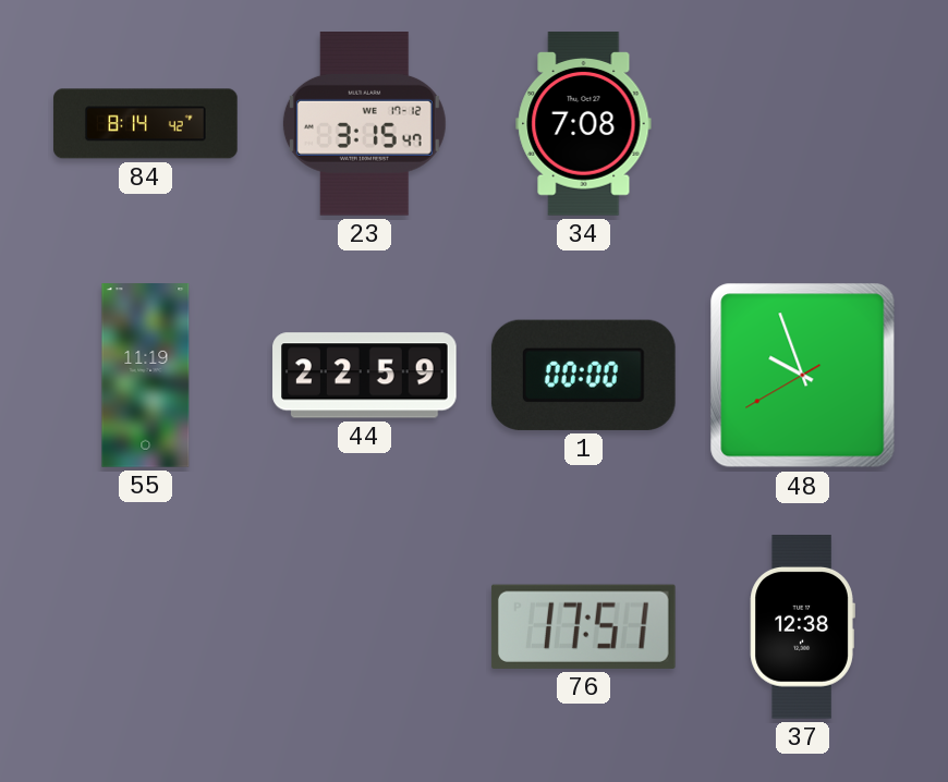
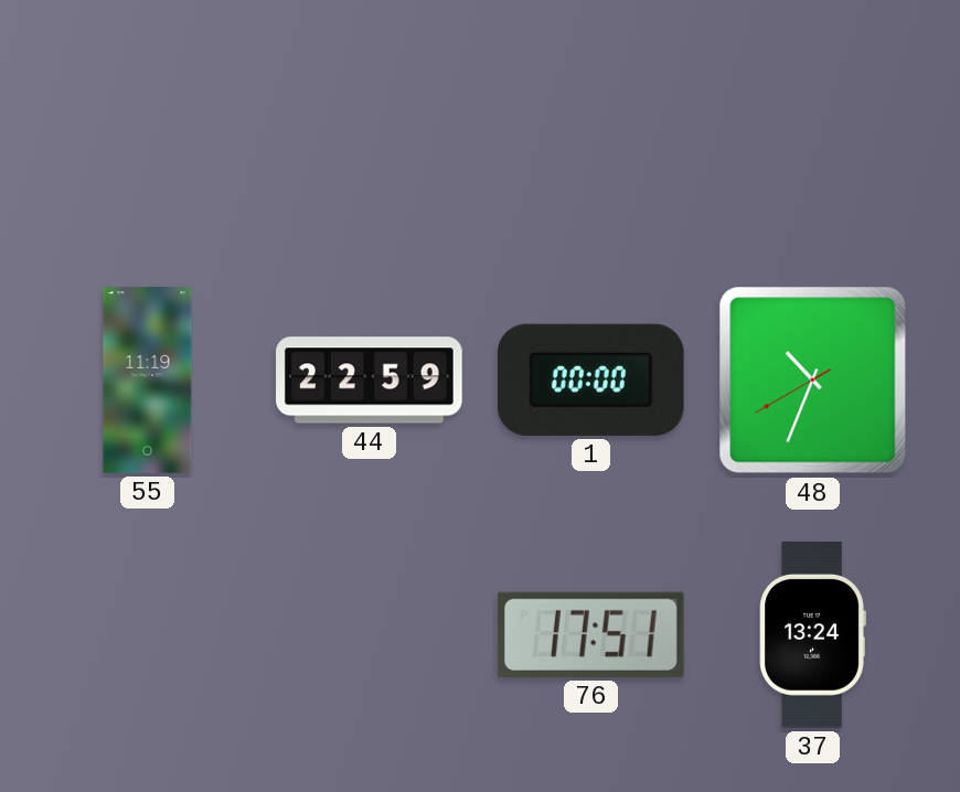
84: 8:14 -> none (146, 124)
23: 3:15 -> none (364, 124)
34: 7:08 -> none (584, 124)
48: 9:56 -> 10:33 (813, 381)
37: 12:38 -> 13:24 (812, 635)
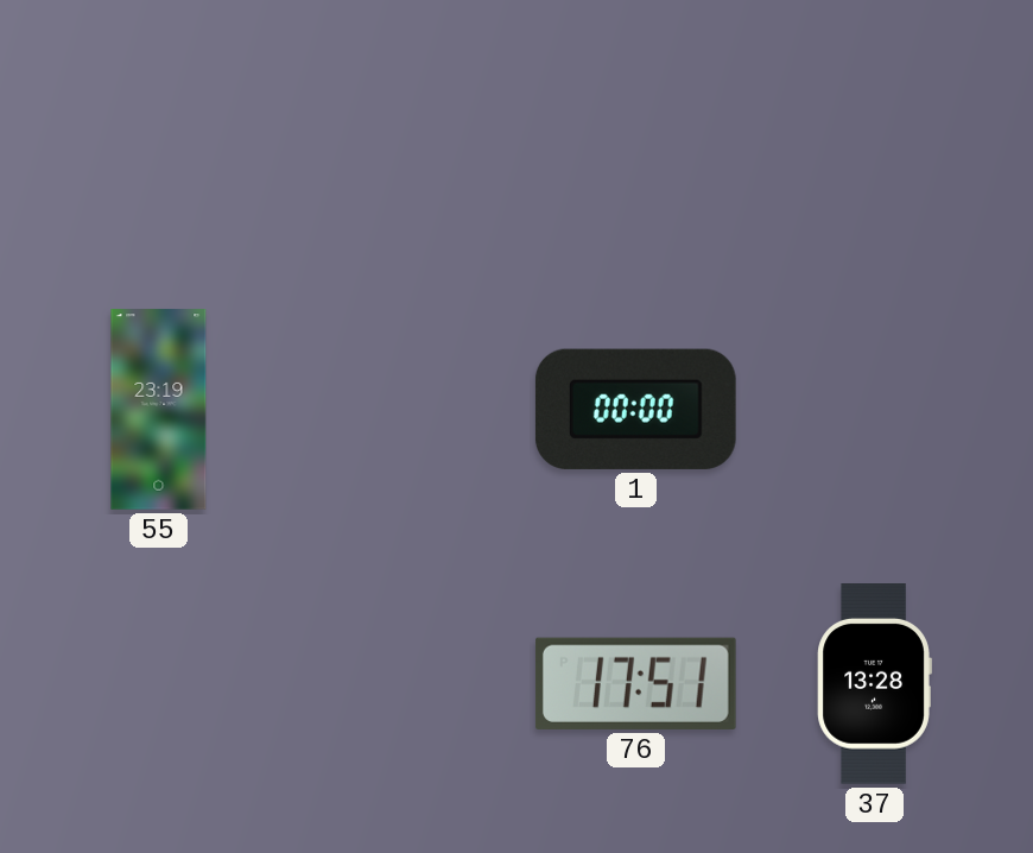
55: 11:19 -> 23:19 (159, 410)
44: 22:59 -> none (370, 381)
48: 10:33 -> none (813, 381)
37: 13:24 -> 13:28 (874, 684)
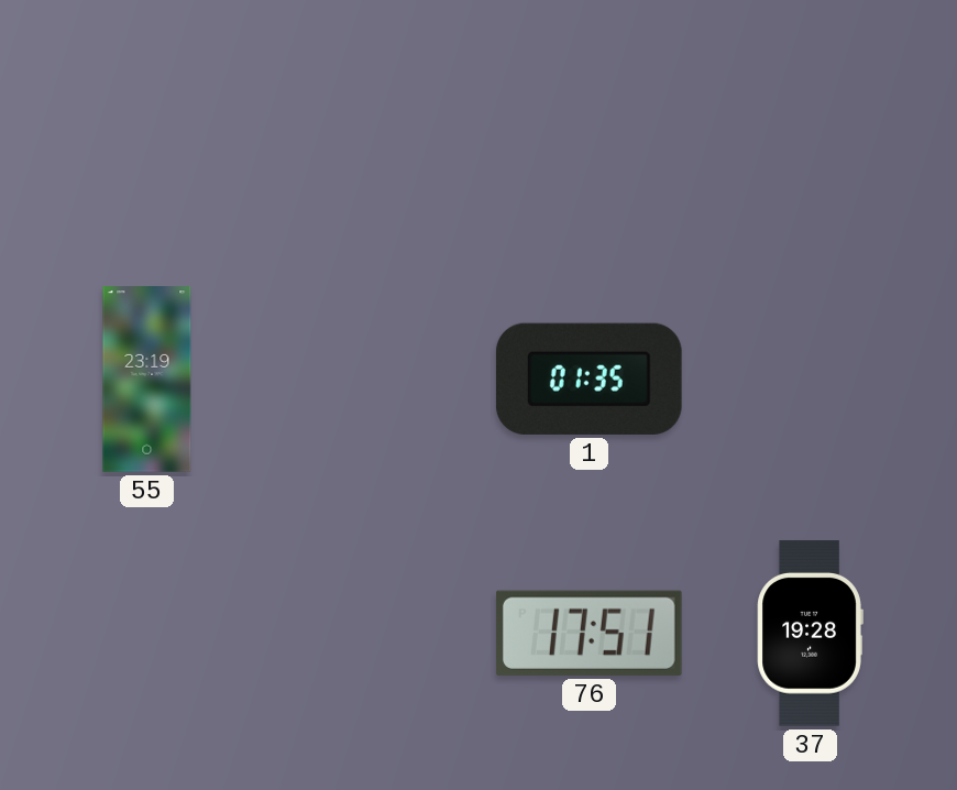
1: 00:00 -> 01:35 (588, 378)
37: 13:28 -> 19:28 (810, 634)
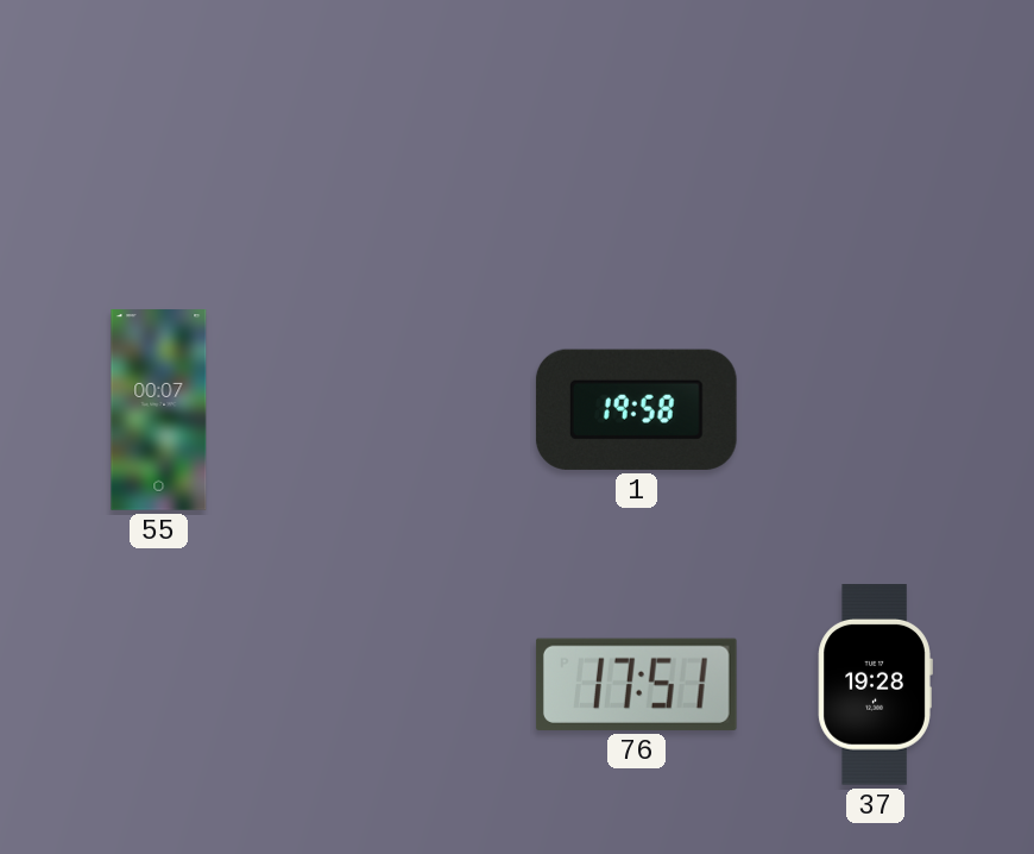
55: 23:19 -> 00:07 (159, 410)
1: 01:35 -> 19:58 (636, 409)
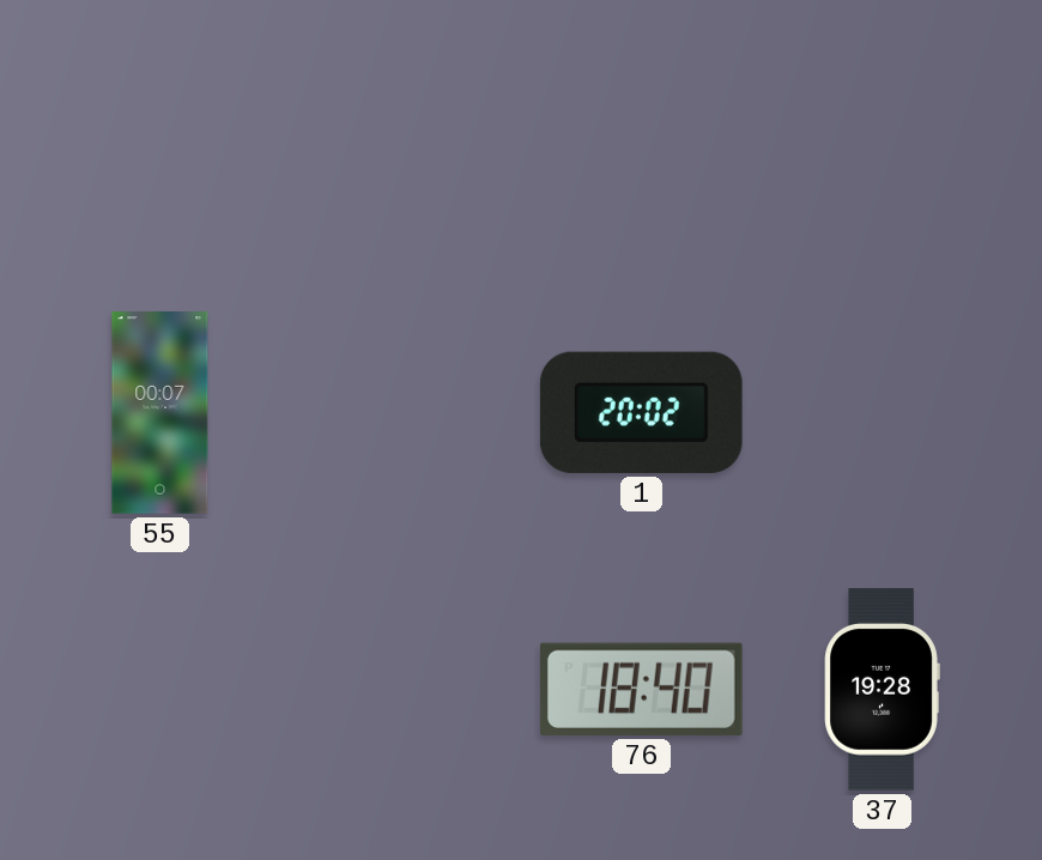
1: 19:58 -> 20:02 (641, 412)
76: 17:51 -> 18:40 (641, 689)
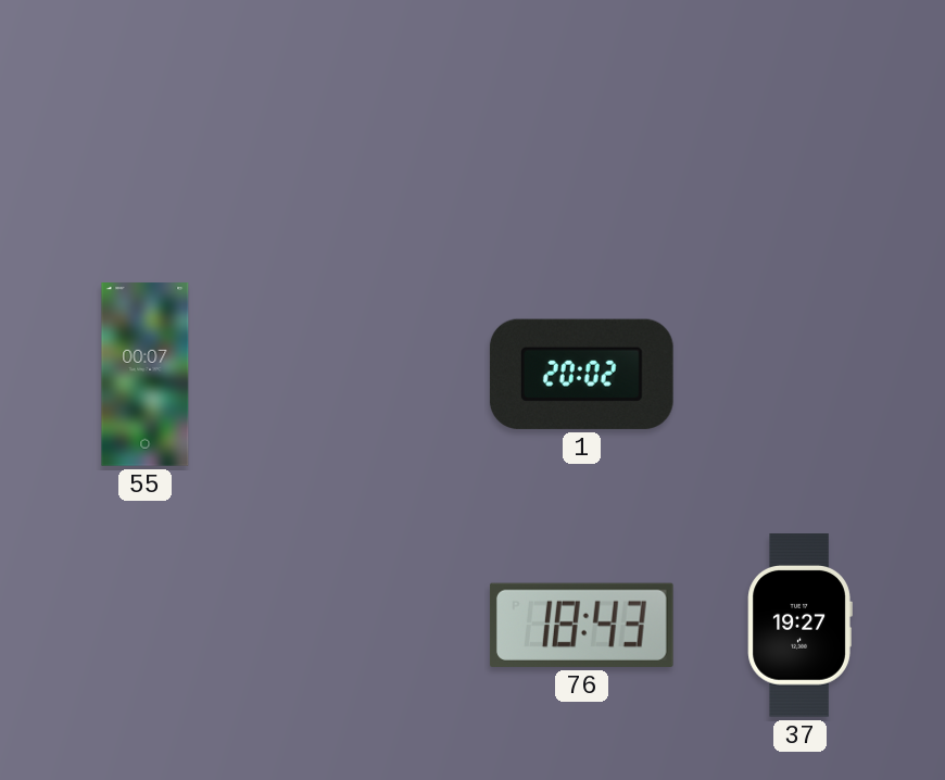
76: 18:40 -> 18:43 (581, 625)
37: 19:28 -> 19:27 (799, 626)
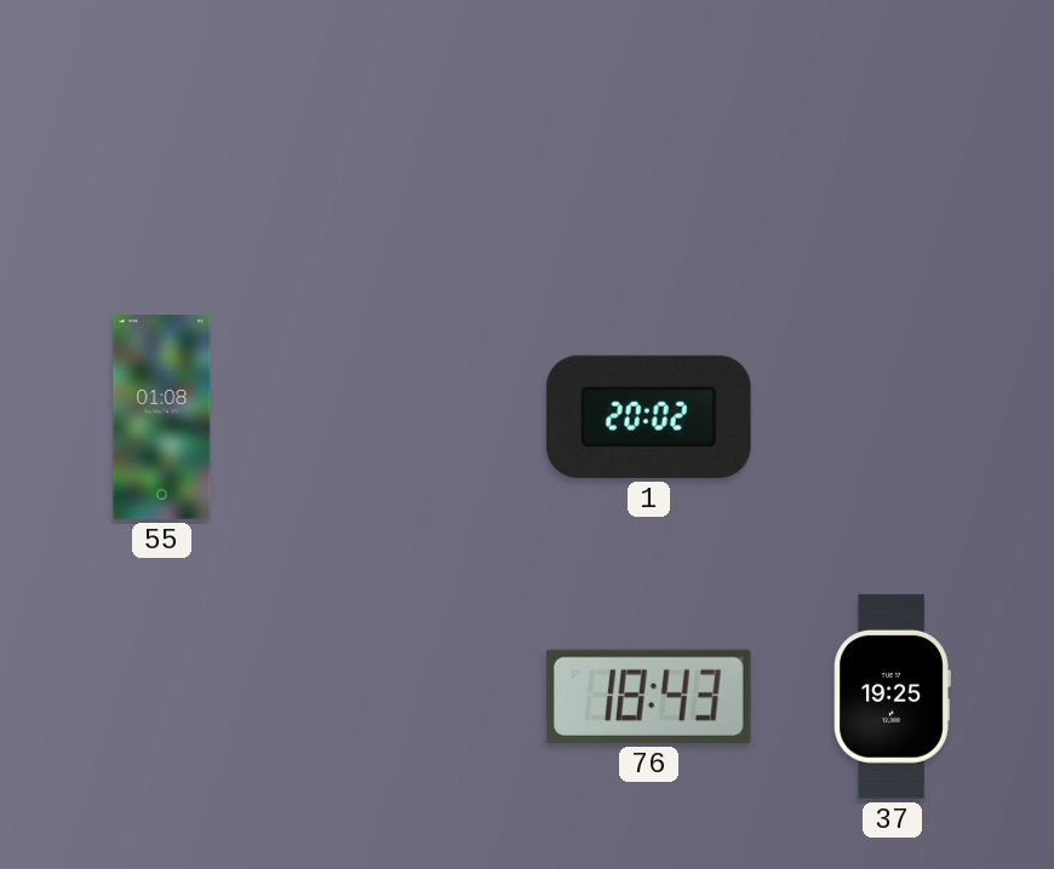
55: 00:07 -> 01:08 (162, 418)
37: 19:27 -> 19:25 (892, 697)
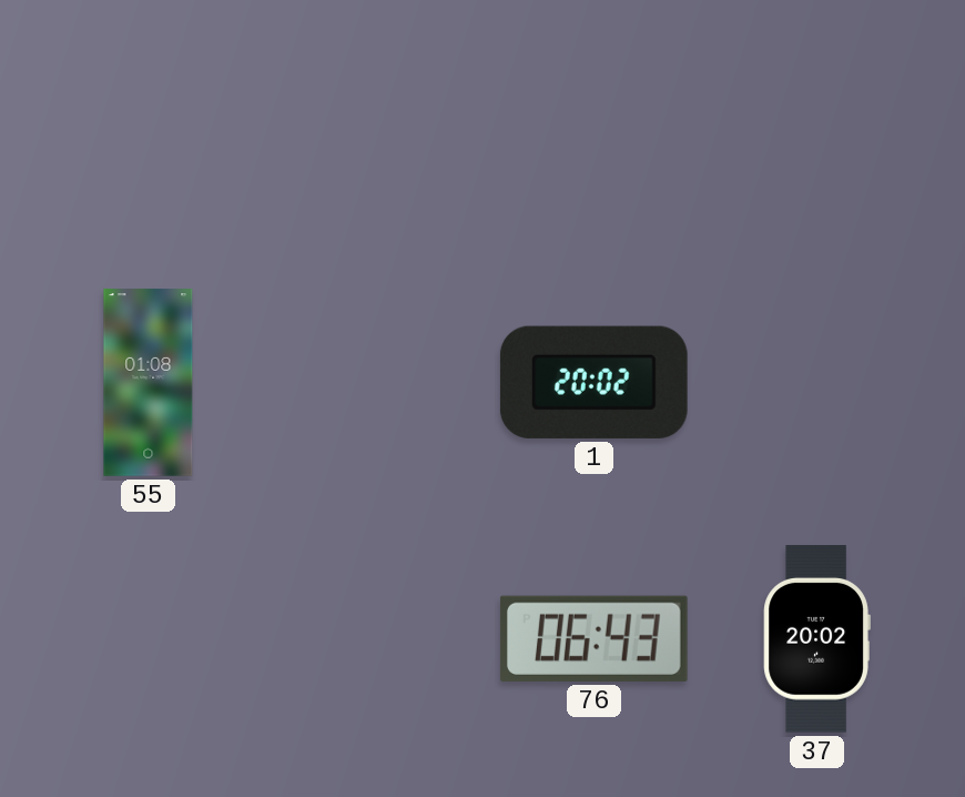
76: 18:43 -> 06:43 (593, 638)
37: 19:25 -> 20:02 (816, 639)
